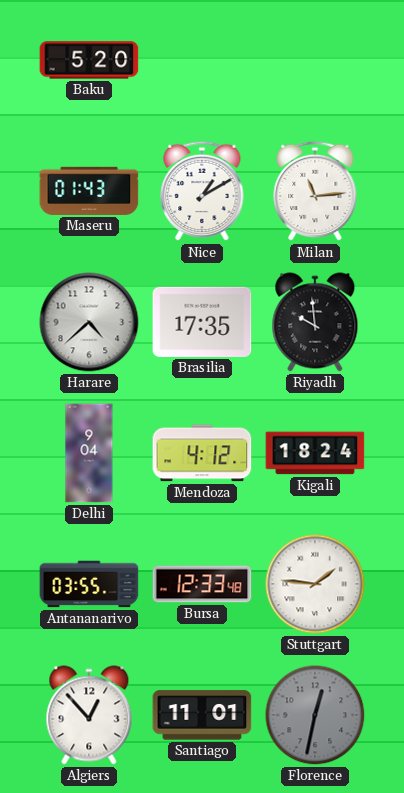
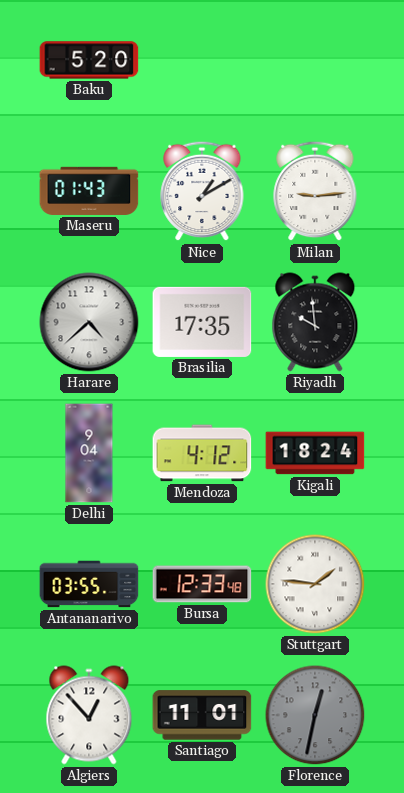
Milan: 11:14 -> 9:14 (315, 191)
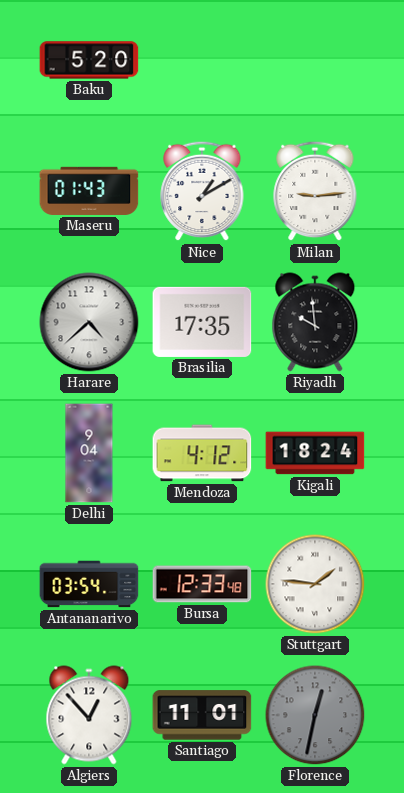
Antananarivo: 03:55 -> 03:54 (89, 584)
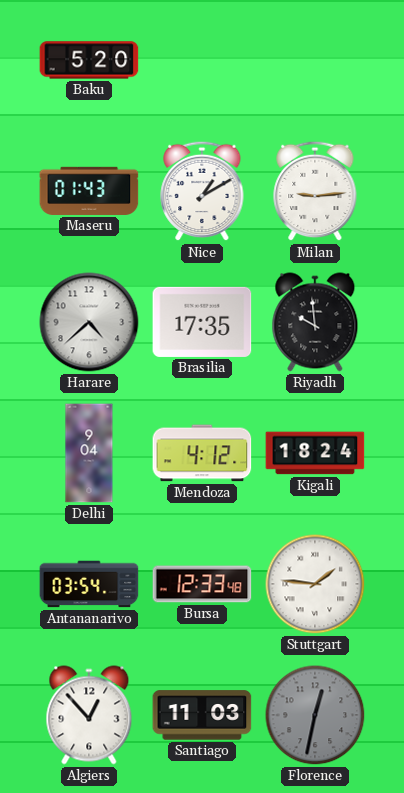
Santiago: 11:01 -> 11:03 (202, 715)
